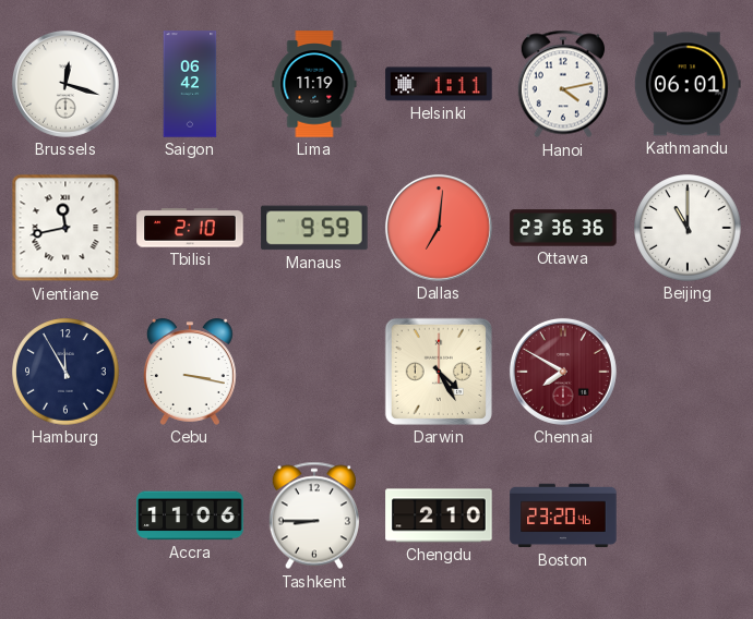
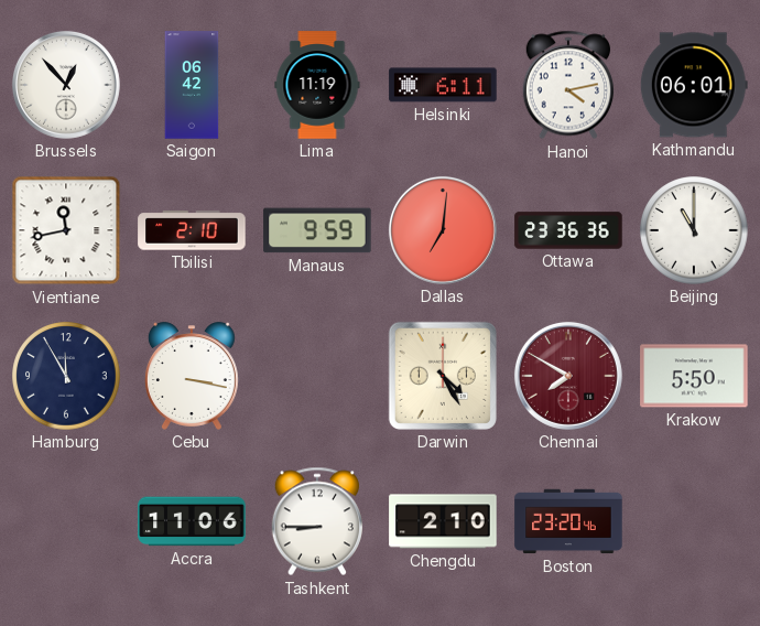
Brussels: 12:18 -> 12:53 (66, 85)
Helsinki: 1:11 -> 6:11 (443, 85)
Krakow: none -> 5:50 (694, 376)
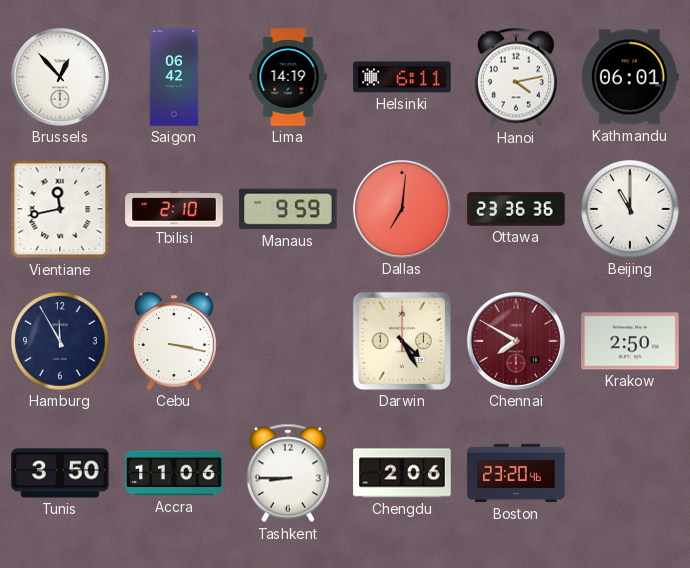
Lima: 11:19 -> 14:19 (288, 77)
Krakow: 5:50 -> 2:50 (630, 341)
Tunis: none -> 3:50 (60, 473)
Chengdu: 2:10 -> 2:06 (402, 473)
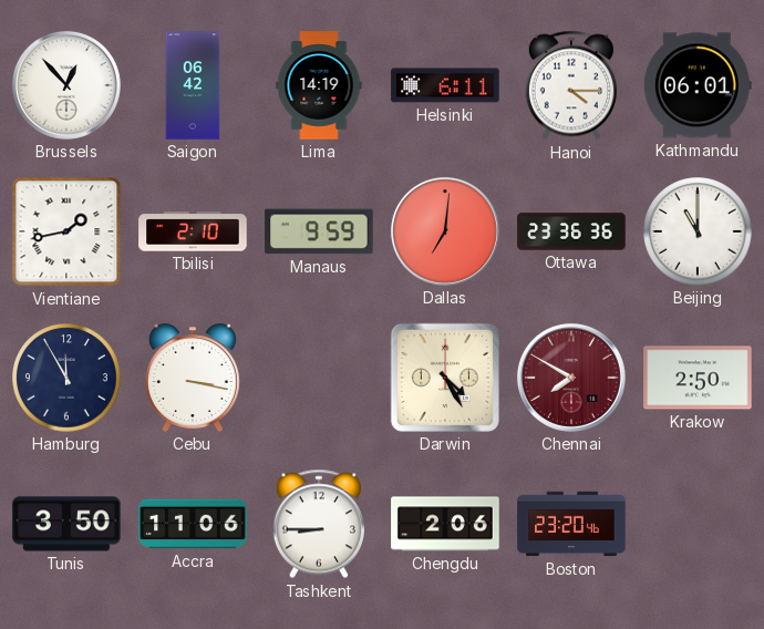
Hanoi: 4:13 -> 4:15 (570, 85)
Vientiane: 11:43 -> 1:43 (66, 231)
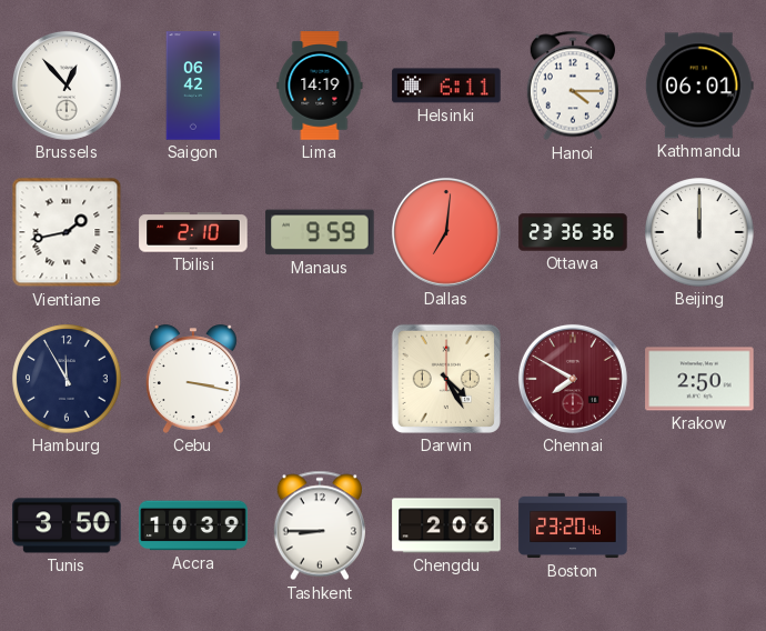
Beijing: 11:00 -> 12:00 (699, 232)
Accra: 11:06 -> 10:39 (193, 525)
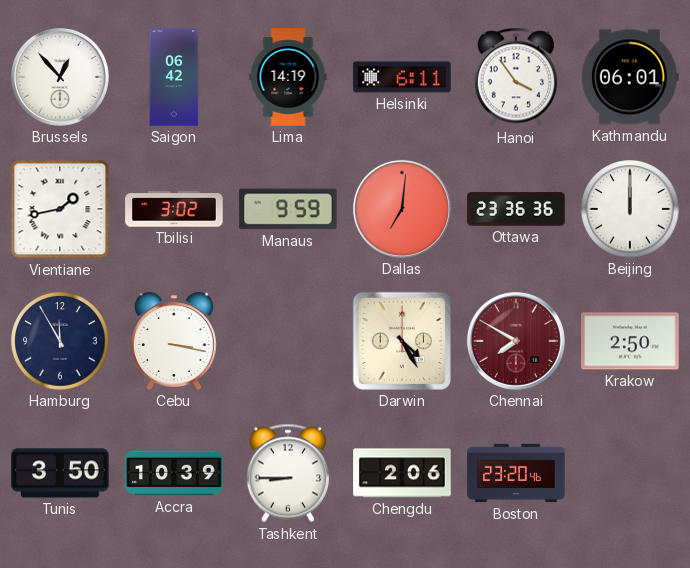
Hanoi: 4:15 -> 3:54 (515, 77)
Tbilisi: 2:10 -> 3:02 (174, 209)
